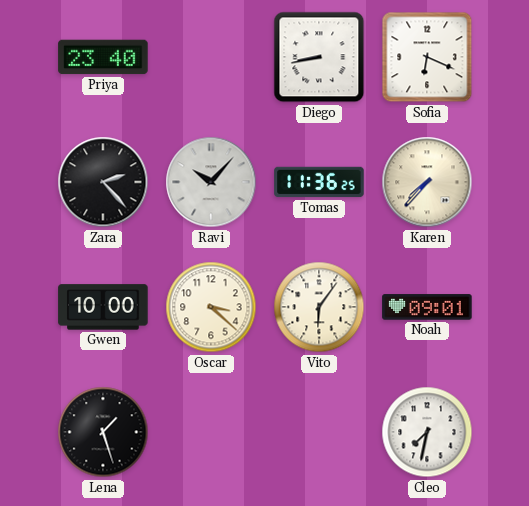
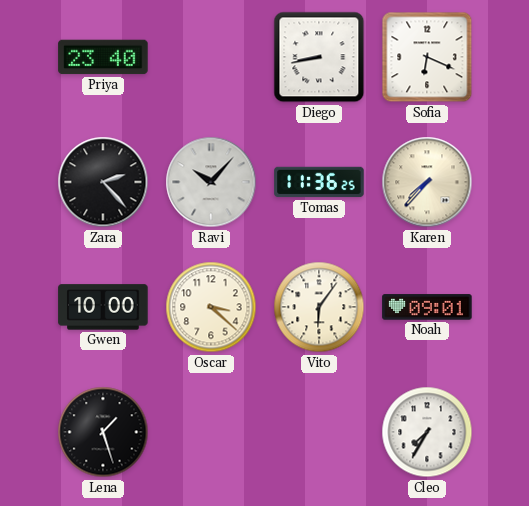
Cleo: 7:32 -> 7:35 (427, 432)
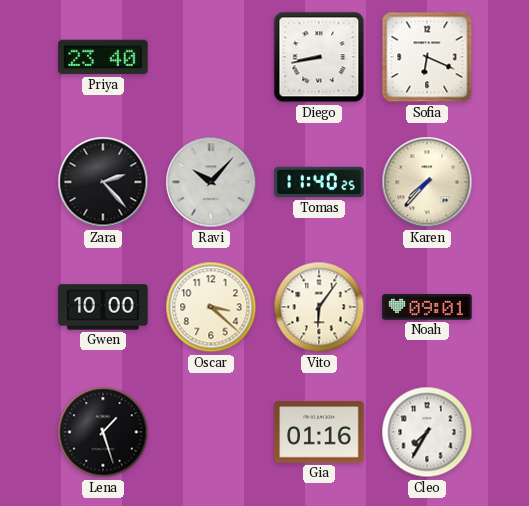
Tomas: 11:36 -> 11:40 (319, 182)
Gia: none -> 01:16 (319, 432)
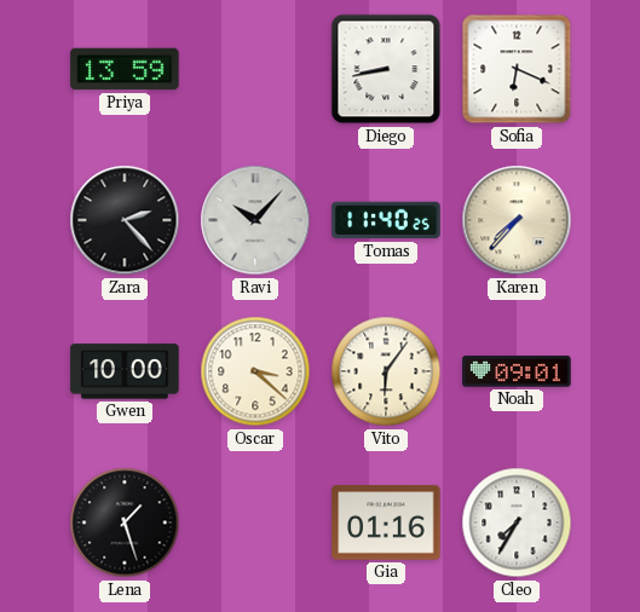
Priya: 23:40 -> 13:59 (125, 69)
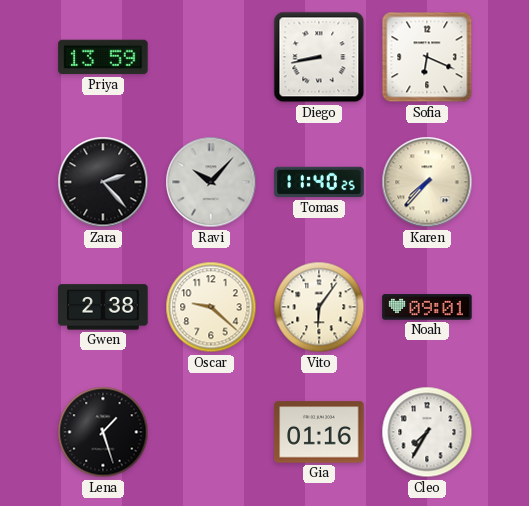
Gwen: 10:00 -> 2:38 (103, 307)
Oscar: 3:22 -> 9:22 (211, 307)
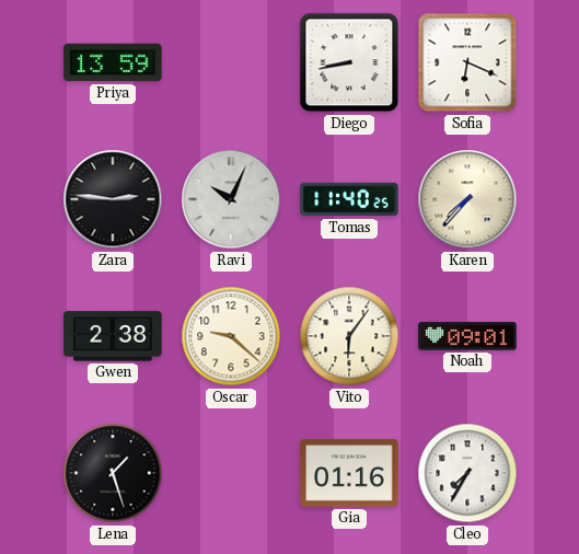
Zara: 2:23 -> 2:46 (113, 199)
Ravi: 10:07 -> 10:04 (231, 199)
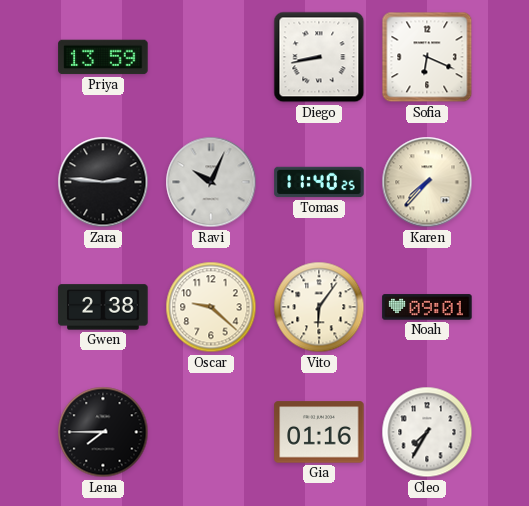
Lena: 1:27 -> 7:45 (103, 432)
